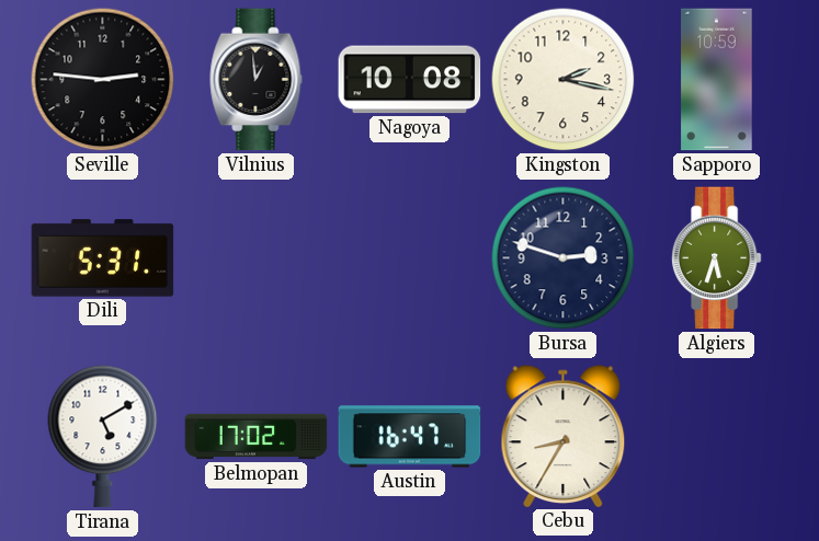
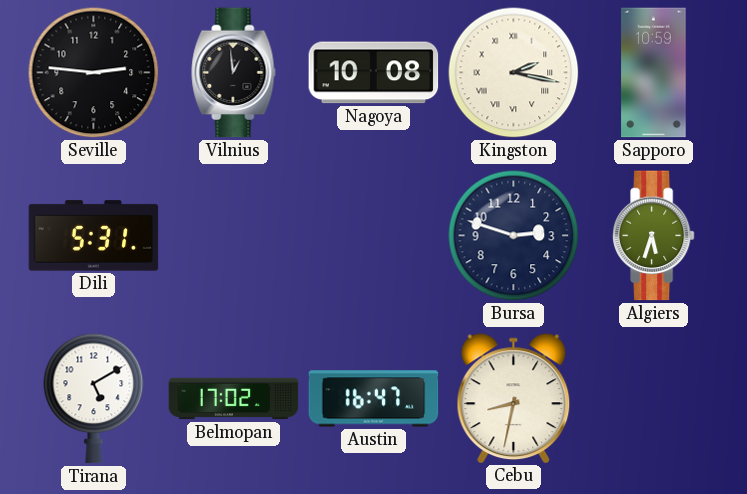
Kingston numerals: Arabic -> Roman (514, 73)
Cebu: 8:35 -> 8:32 (514, 398)
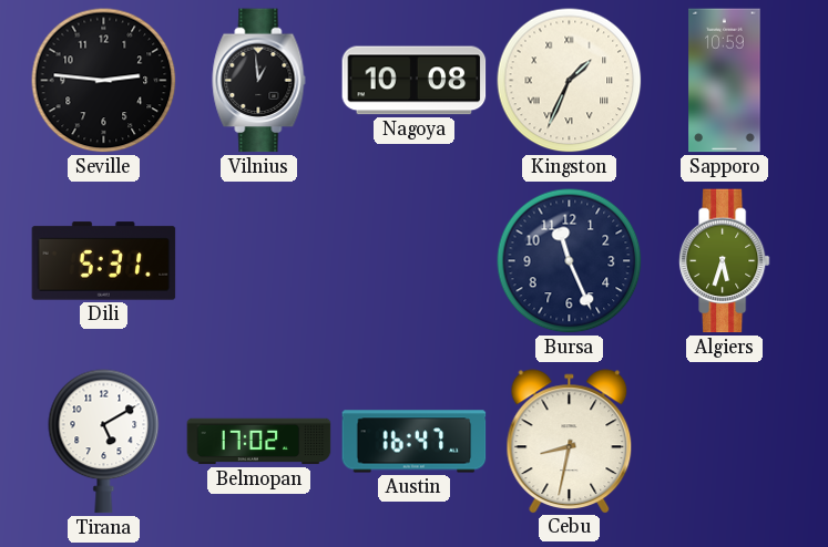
Kingston: 2:17 -> 1:34 (570, 81)
Bursa: 2:48 -> 11:26 (570, 261)
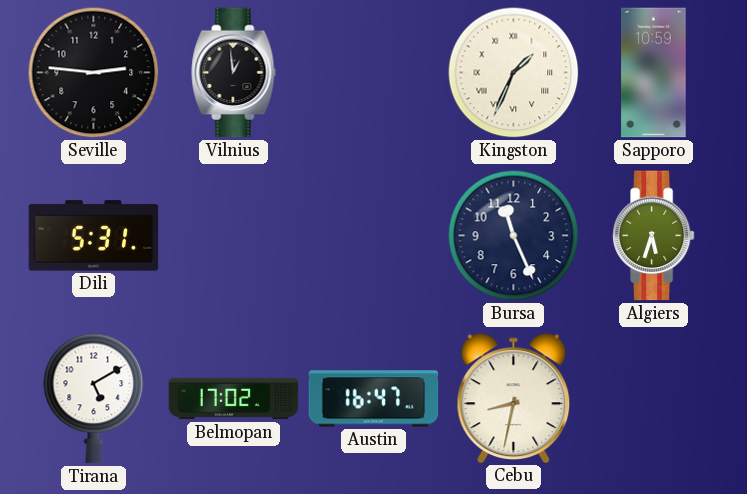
Nagoya: 10:08 -> none (415, 81)
